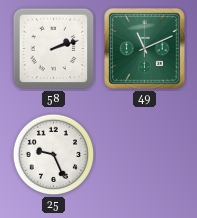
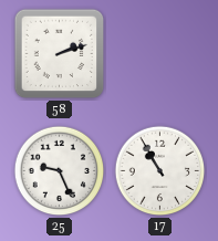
49: 11:11 -> none (145, 49)
17: none -> 10:55 (160, 171)
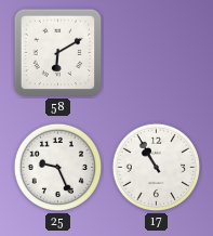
58: 2:12 -> 6:10 (58, 53)
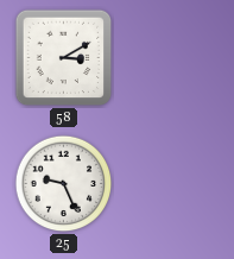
58: 6:10 -> 3:10 (64, 58)
17: 10:55 -> none (157, 168)
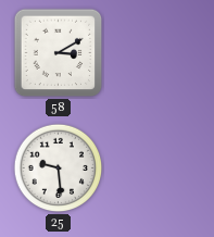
25: 9:26 -> 9:29 (59, 169)
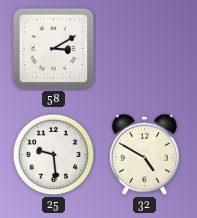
32: none -> 4:50 (144, 154)
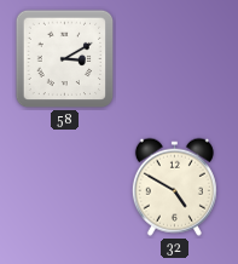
25: 9:29 -> none (54, 155)
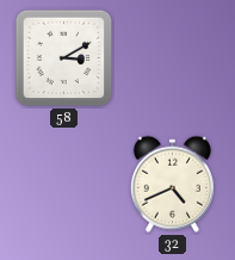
32: 4:50 -> 4:41 (172, 184)
